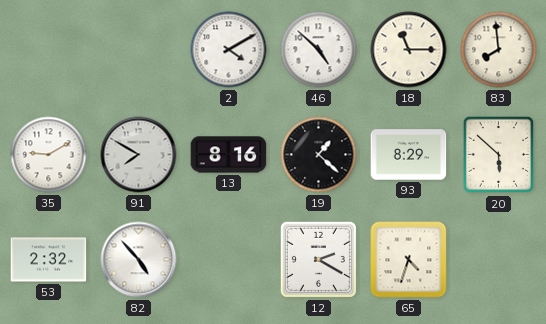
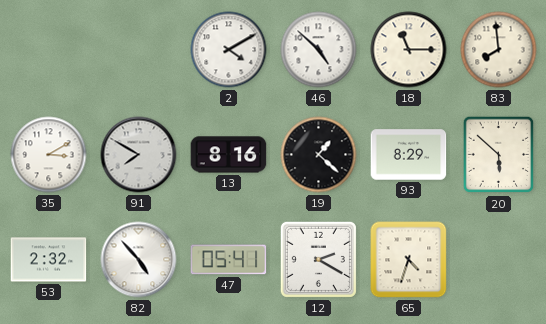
35: 9:10 -> 3:10 (49, 155)
47: none -> 05:41 (229, 260)
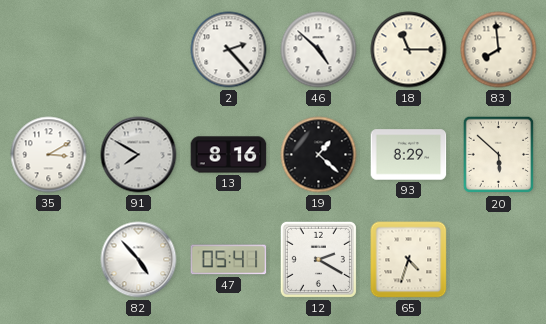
2: 4:10 -> 2:23 (229, 50)
53: 2:32 -> none (49, 260)
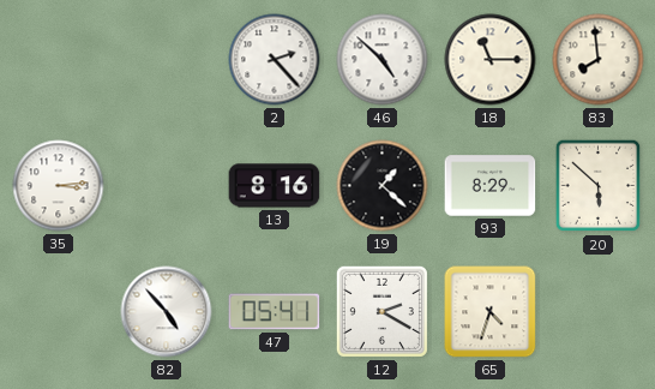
35: 3:10 -> 3:14 (59, 186)
91: 7:50 -> none (139, 155)
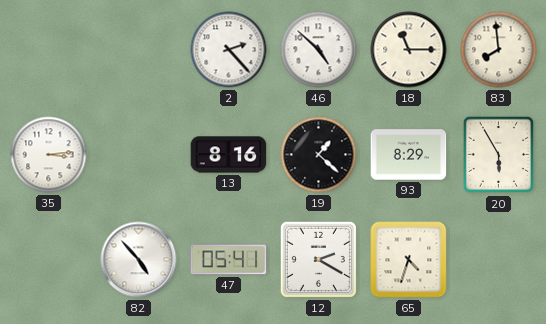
20: 5:52 -> 5:55 (499, 155)
